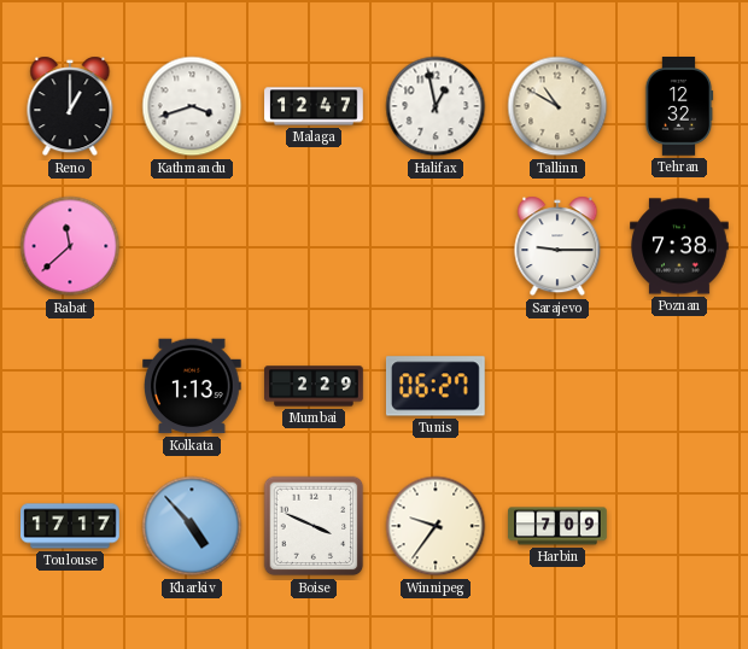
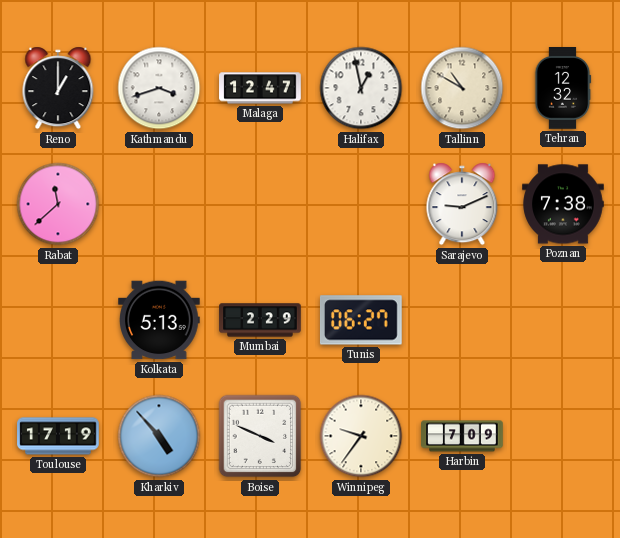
Sarajevo: 9:15 -> 9:11 (462, 204)
Kolkata: 1:13 -> 5:13 (160, 320)
Toulouse: 17:17 -> 17:19 (58, 436)
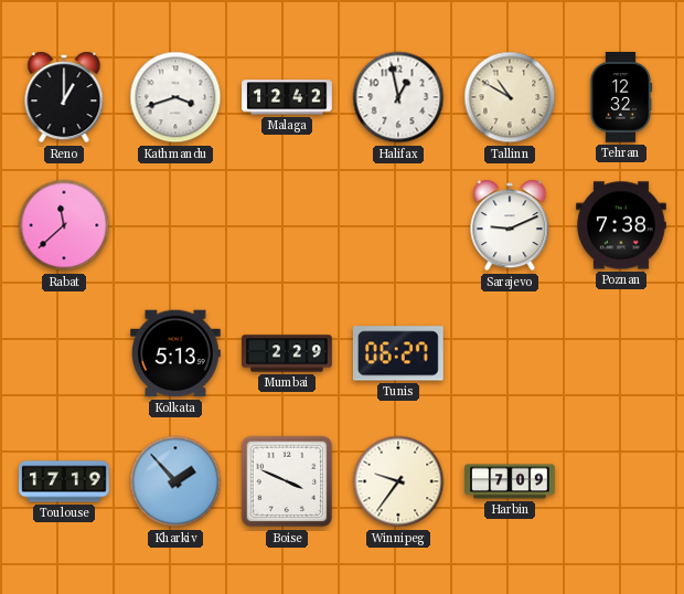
Malaga: 12:47 -> 12:42 (287, 97)
Kharkiv: 4:53 -> 1:53 (175, 481)
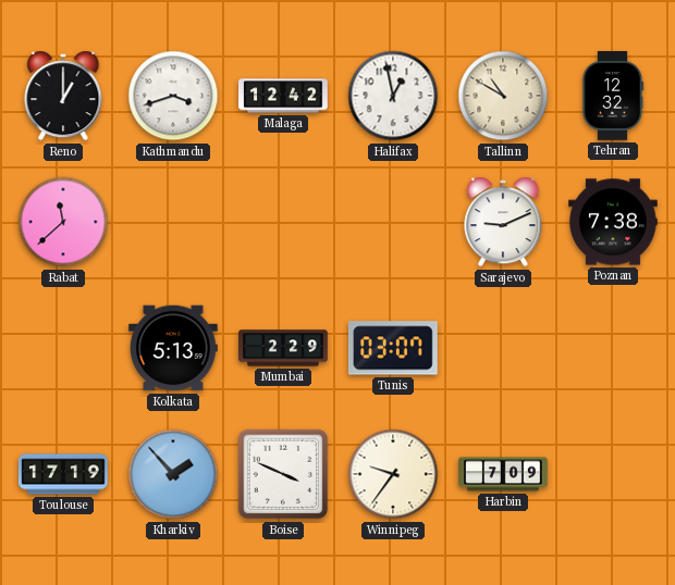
Tunis: 06:27 -> 03:07 (393, 348)
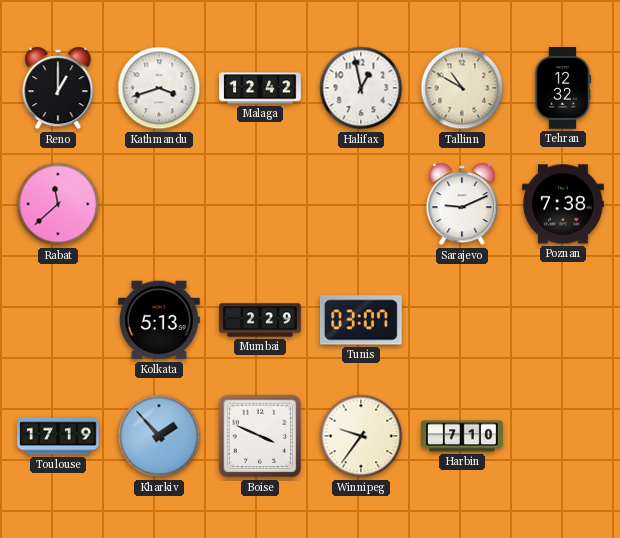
Harbin: 7:09 -> 7:10 (462, 436)
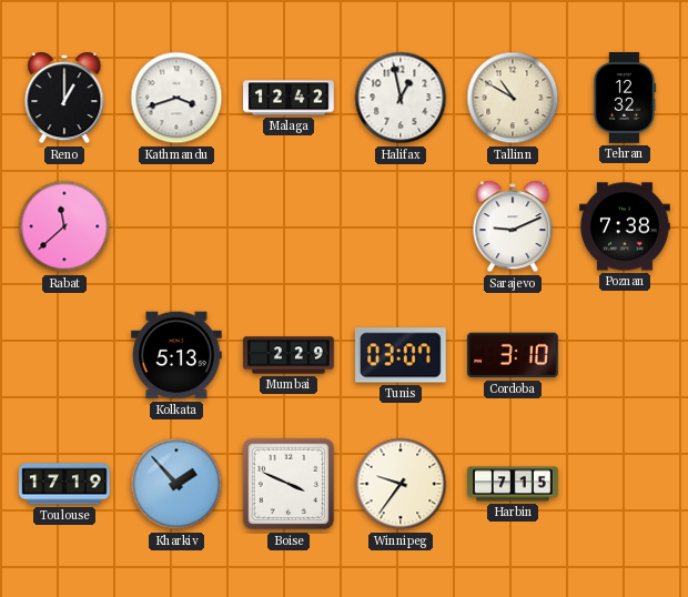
Cordoba: none -> 3:10 (514, 355)
Harbin: 7:10 -> 7:15 (513, 484)
